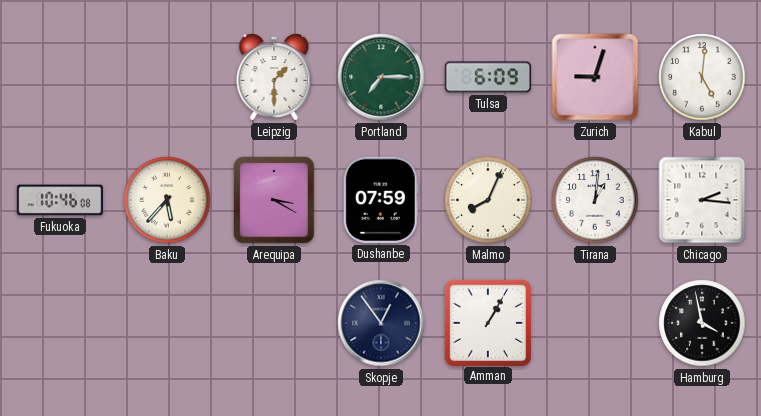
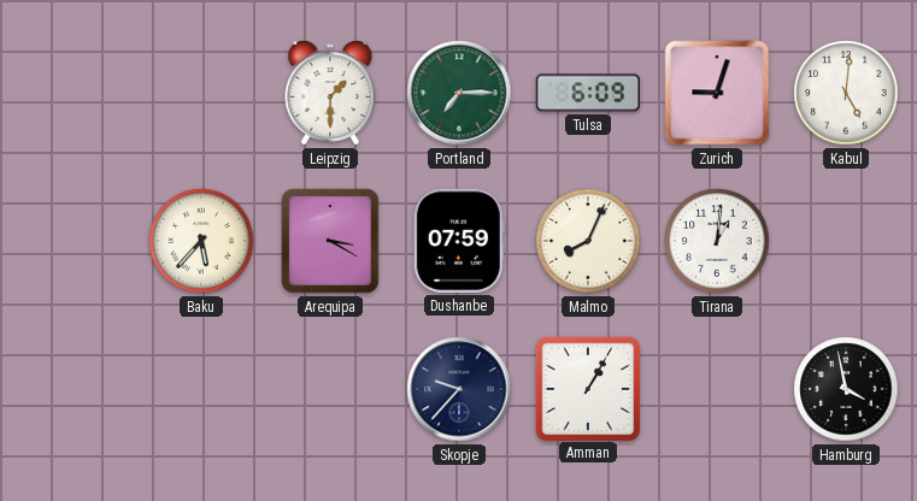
Fukuoka: 10:46 -> none (59, 200)
Chicago: 2:16 -> none (702, 200)
Skopje: 12:54 -> 9:37 (459, 389)
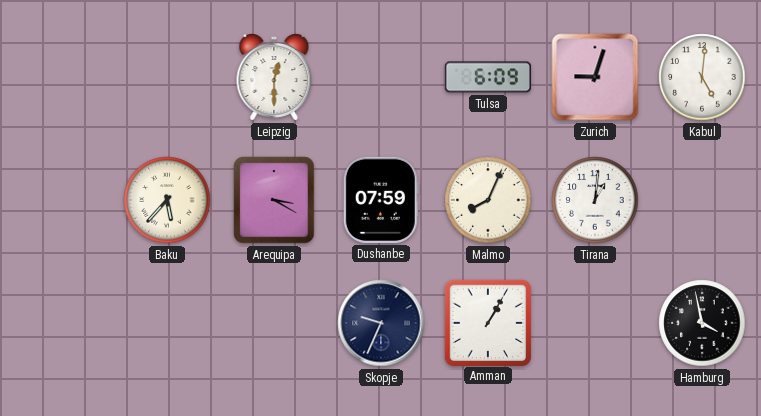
Leipzig: 1:30 -> 12:30 (274, 77)
Portland: 7:15 -> none (459, 93)
Skopje: 9:37 -> 9:34 (381, 323)
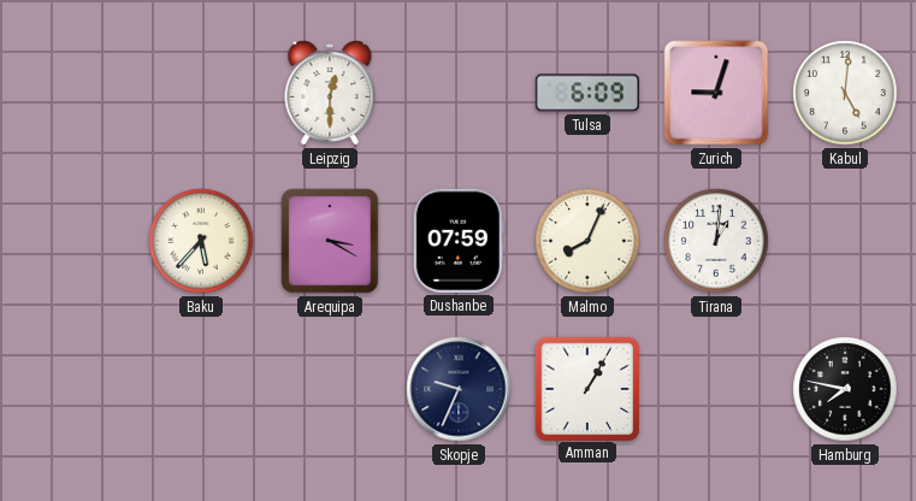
Hamburg: 3:58 -> 7:47 (845, 389)
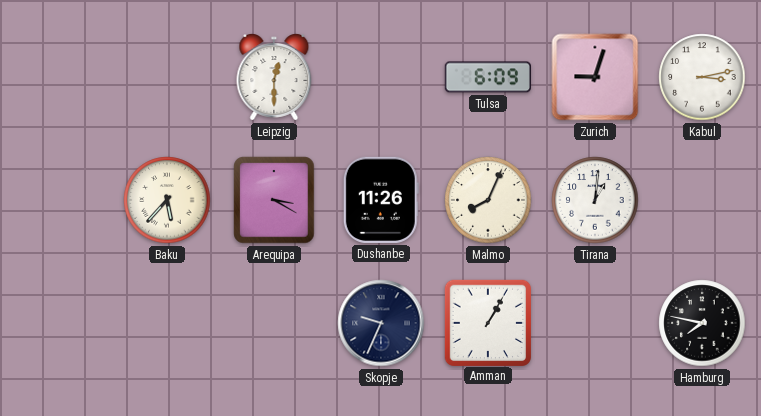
Kabul: 5:01 -> 3:13 (702, 77)
Dushanbe: 07:59 -> 11:26 (381, 200)
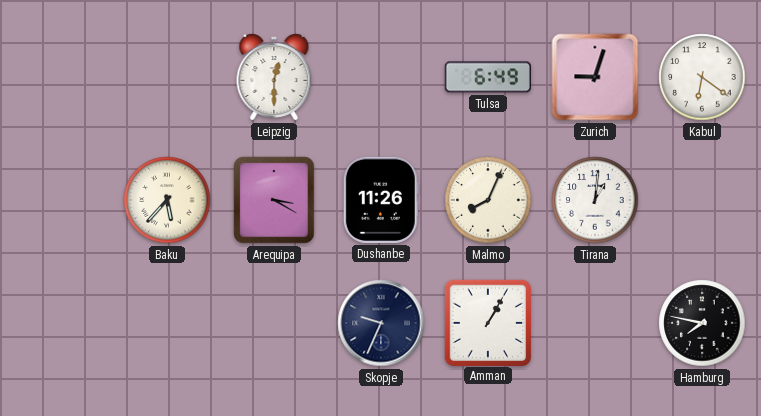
Tulsa: 6:09 -> 6:49 (487, 77)
Kabul: 3:13 -> 6:21 (702, 77)
